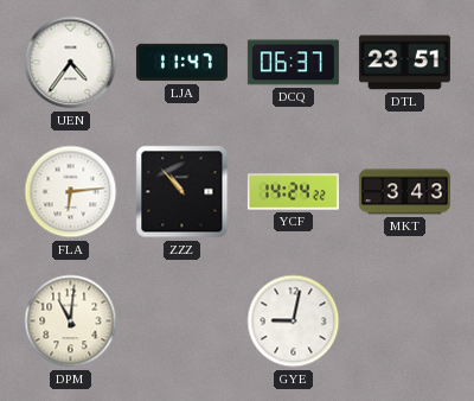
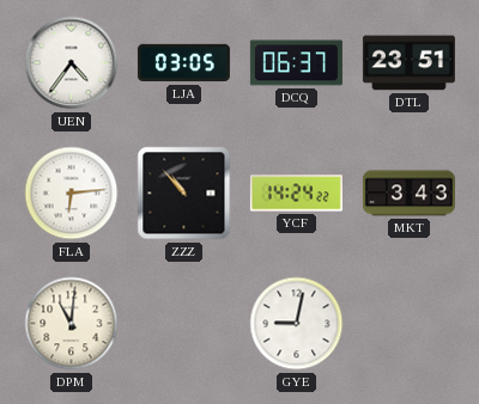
LJA: 11:47 -> 03:05 (183, 63)
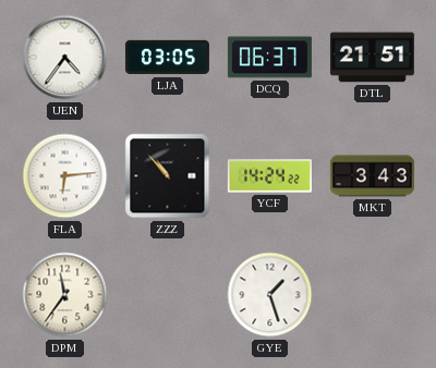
DTL: 23:51 -> 21:51 (372, 58)
DPM: 11:01 -> 11:36 (65, 295)
GYE: 9:02 -> 1:27 (270, 295)
